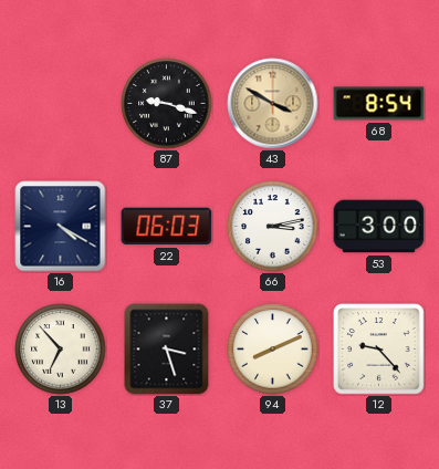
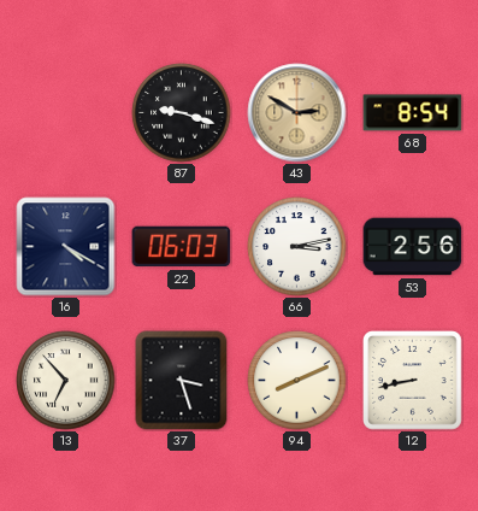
43: 3:50 -> 2:50 (297, 113)
53: 3:00 -> 2:56 (413, 247)
12: 9:23 -> 8:43 (413, 381)
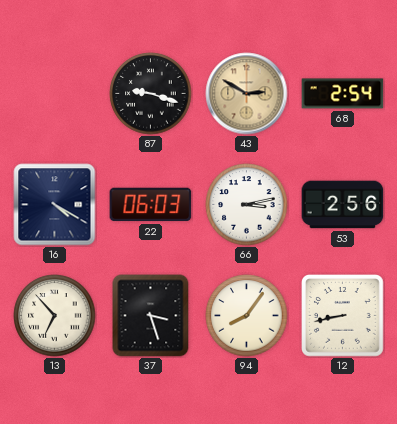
68: 8:54 -> 2:54 (343, 94)
94: 8:11 -> 8:06 (247, 316)
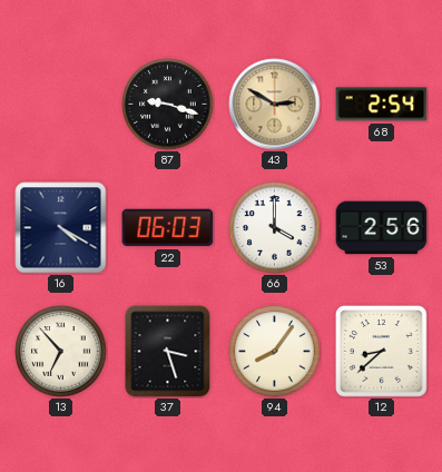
66: 3:13 -> 4:00 (275, 228)
12: 8:43 -> 8:38 (382, 352)
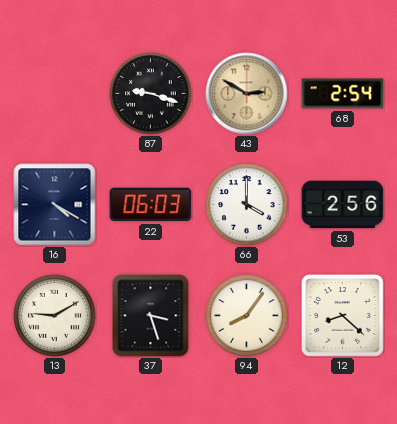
13: 6:53 -> 9:10 (55, 316)
12: 8:38 -> 8:22 (343, 316)
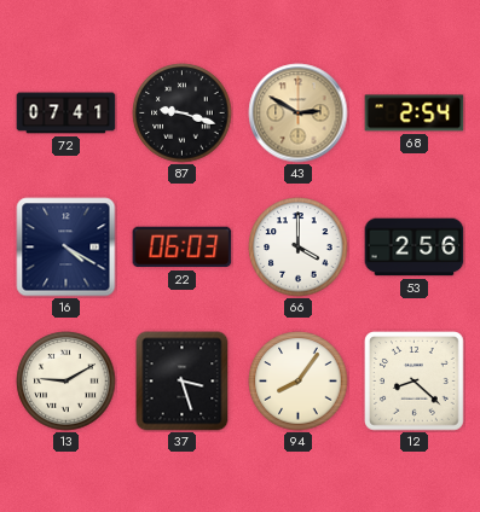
72: none -> 07:41 (66, 114)
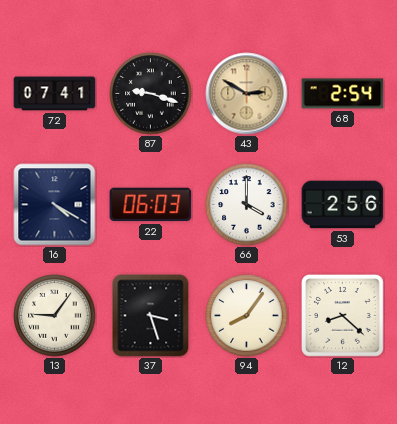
13: 9:10 -> 9:06 (55, 316)
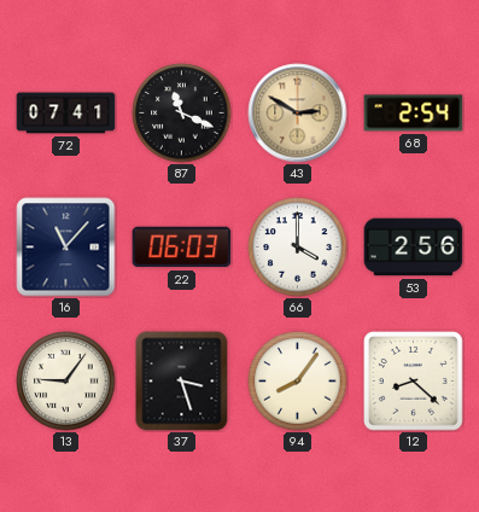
87: 9:18 -> 11:19 (182, 114)
16: 4:20 -> 11:07 (66, 248)
